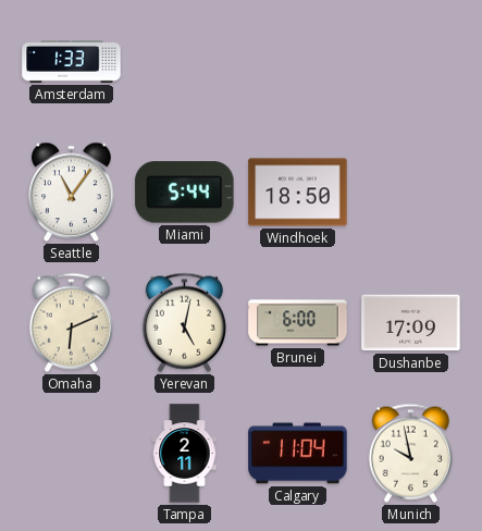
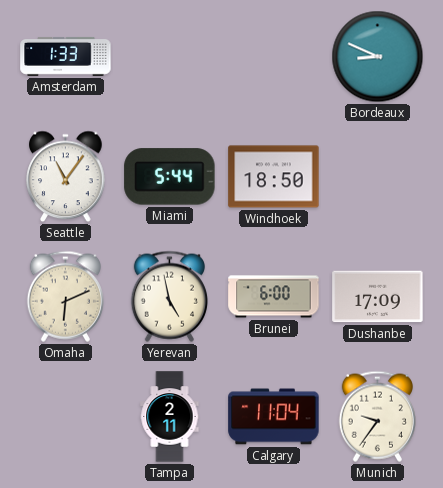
Bordeaux: none -> 8:49 (378, 57)
Yerevan: 5:02 -> 4:58 (169, 296)
Munich: 9:58 -> 9:36 (377, 416)
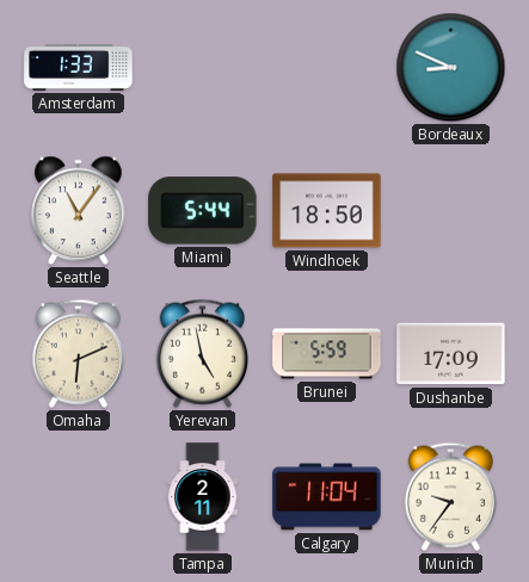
Brunei: 6:00 -> 5:59 (327, 354)
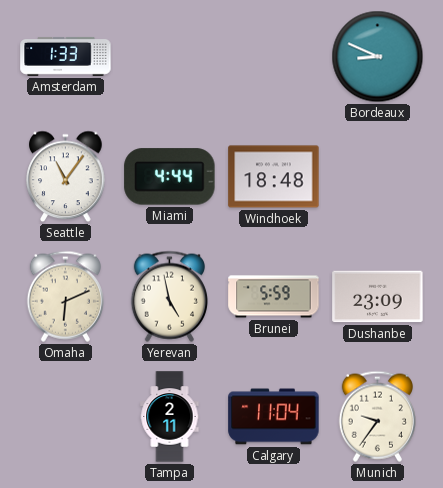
Miami: 5:44 -> 4:44 (170, 177)
Windhoek: 18:50 -> 18:48 (274, 177)
Dushanbe: 17:09 -> 23:09 (378, 297)
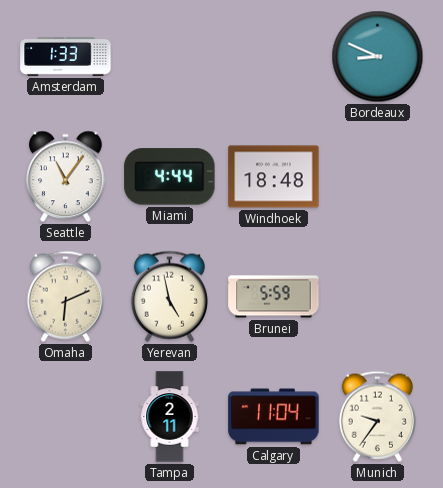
Dushanbe: 23:09 -> none (378, 297)
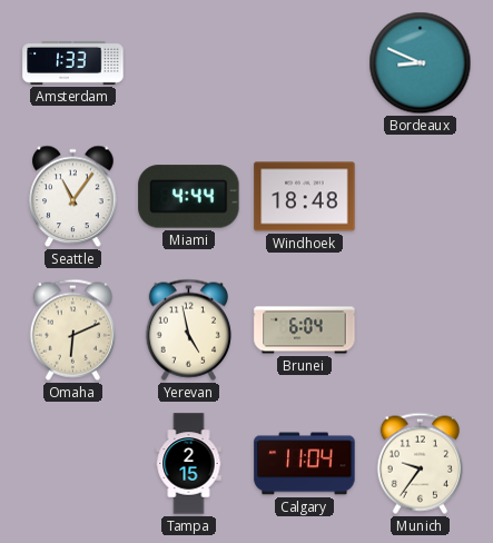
Brunei: 5:59 -> 6:04 (305, 330)
Tampa: 2:11 -> 2:15 (189, 464)
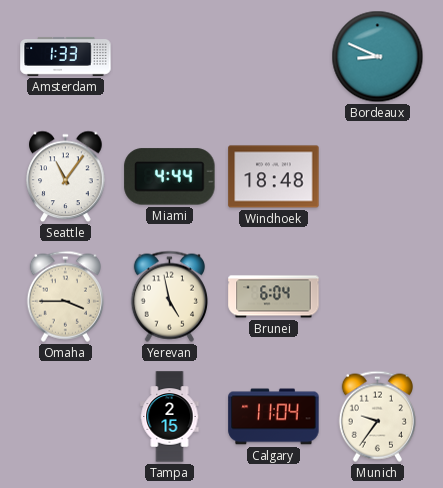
Omaha: 6:11 -> 3:45 (65, 296)
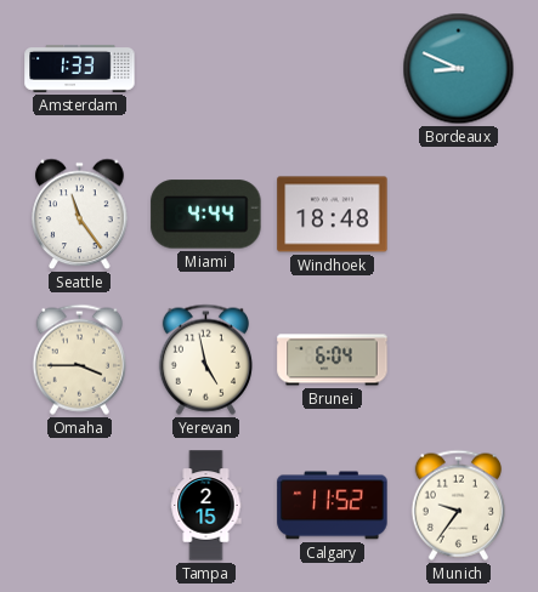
Seattle: 11:06 -> 11:24 (80, 215)
Calgary: 11:04 -> 11:52 (333, 506)
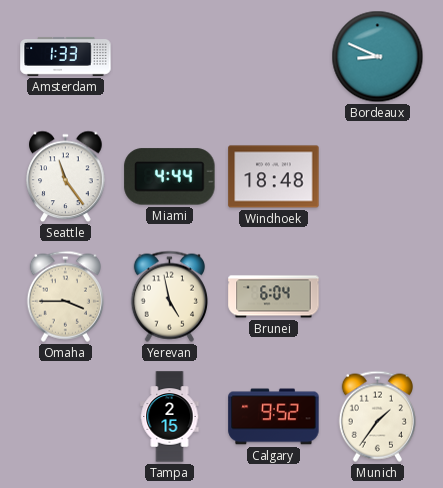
Calgary: 11:52 -> 9:52 (274, 417)
Munich: 9:36 -> 1:36 (377, 416)
